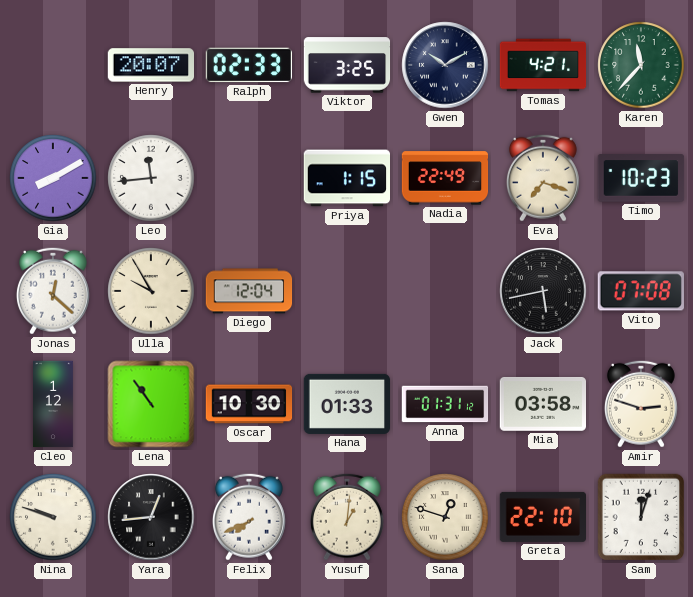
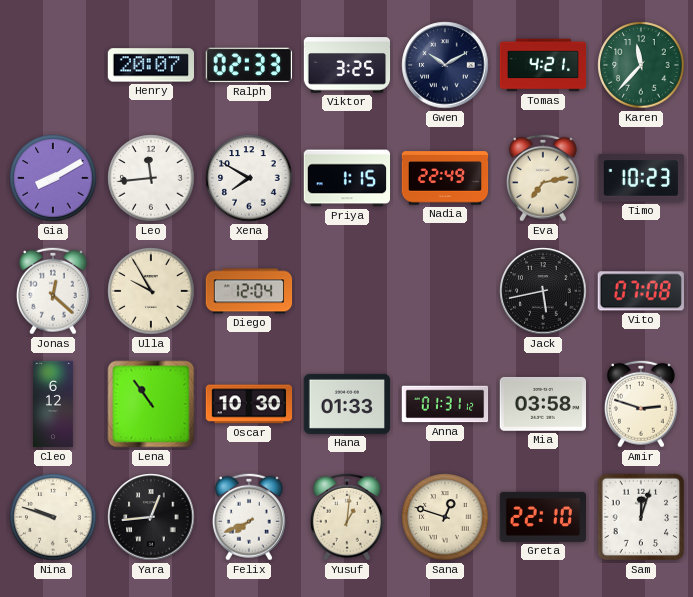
Xena: none -> 7:50 (249, 178)
Eva: 7:18 -> 7:13 (543, 178)
Cleo: 1:12 -> 6:12 (54, 404)
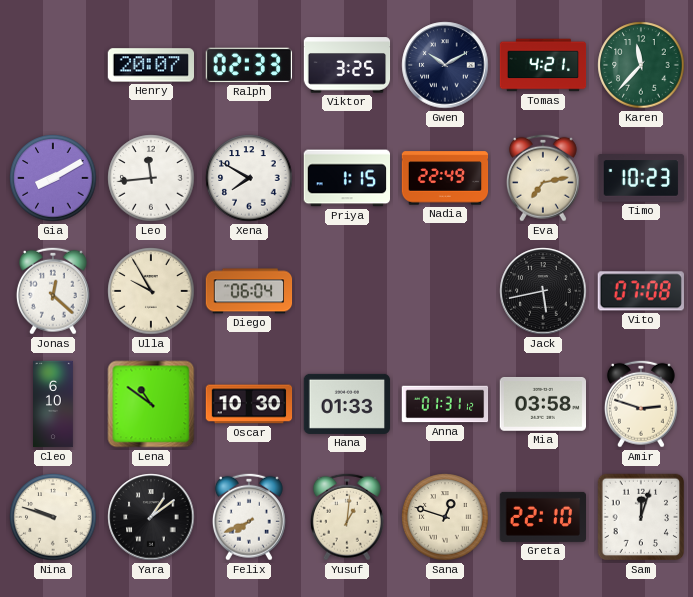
Diego: 12:04 -> 06:04 (249, 291)
Cleo: 6:12 -> 6:10 (54, 404)
Lena: 10:54 -> 10:51 (151, 404)
Yara: 12:44 -> 1:09 (151, 517)
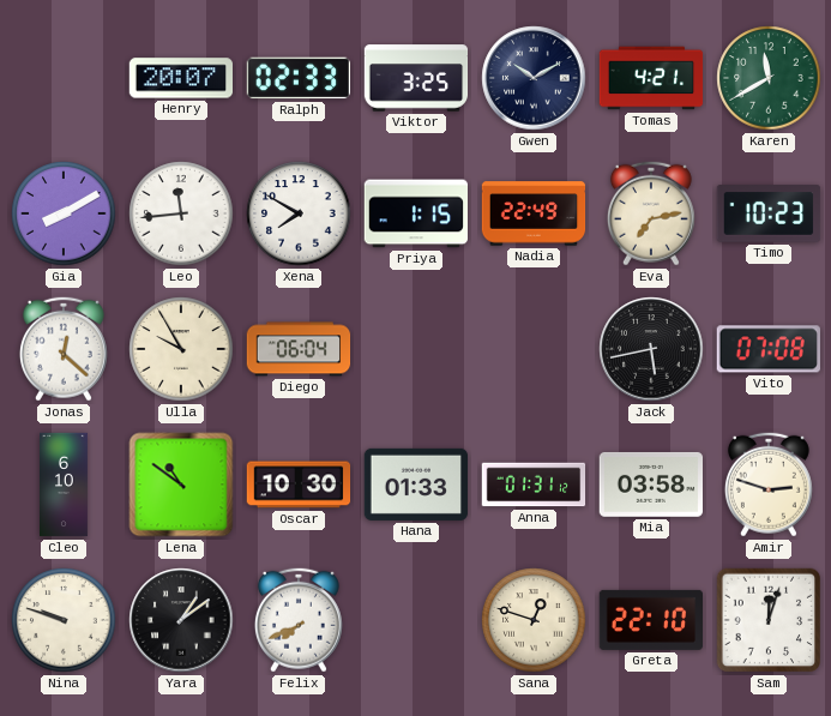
Karen: 11:37 -> 11:40 (769, 78)
Yusuf: 1:01 -> none (347, 517)
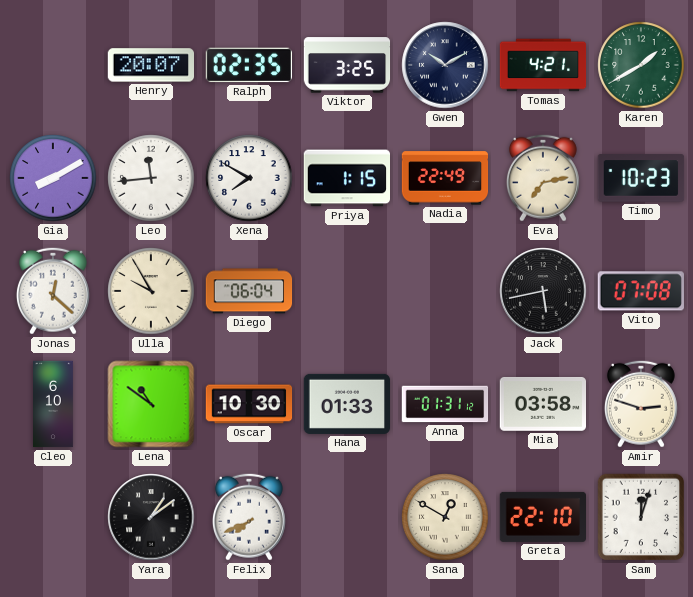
Ralph: 02:33 -> 02:35 (248, 65)
Karen: 11:40 -> 1:40 (641, 65)
Nina: 9:48 -> none (64, 620)
Sana: 12:48 -> 12:50 (445, 517)
